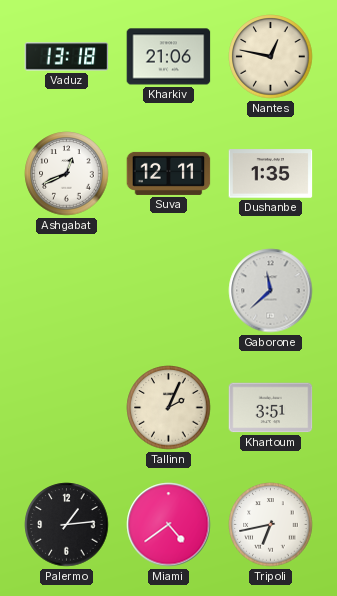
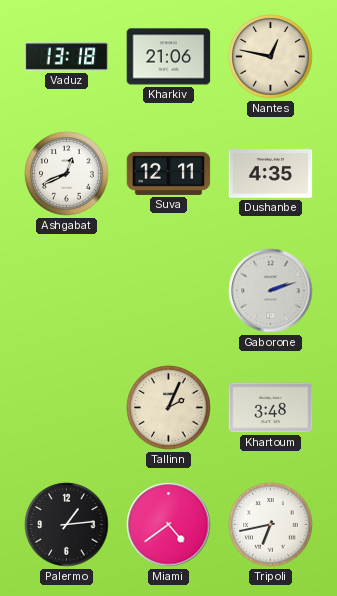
Dushanbe: 1:35 -> 4:35 (271, 174)
Gaborone: 11:38 -> 2:12 (271, 291)
Khartoum: 3:51 -> 3:48 (271, 408)
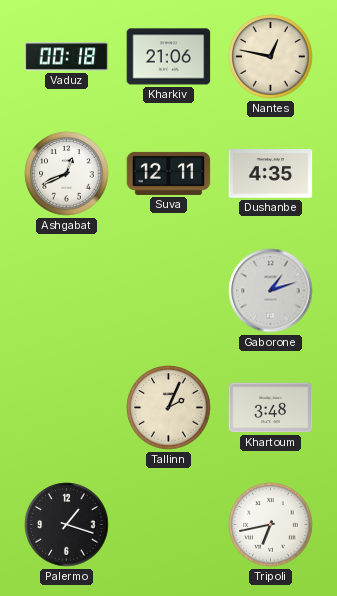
Vaduz: 13:18 -> 00:18 (67, 57)
Gaborone: 2:12 -> 1:12 (271, 291)
Palermo: 1:14 -> 1:18 (67, 525)
Miami: 4:39 -> none (169, 525)
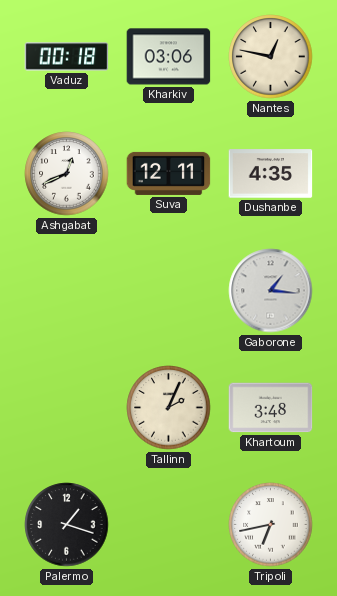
Kharkiv: 21:06 -> 03:06 (169, 57)
Gaborone: 1:12 -> 1:16 (271, 291)
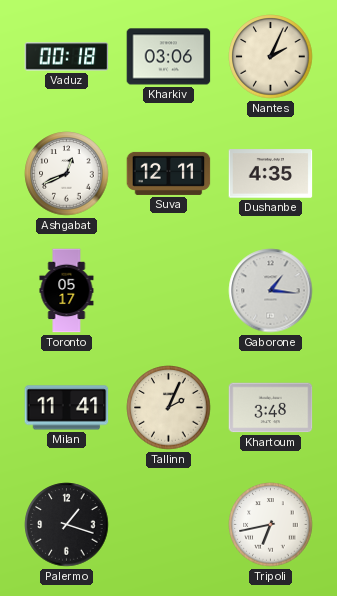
Nantes: 12:47 -> 2:04 (271, 57)
Toronto: none -> 05:17 (67, 291)
Milan: none -> 11:41 (67, 408)
